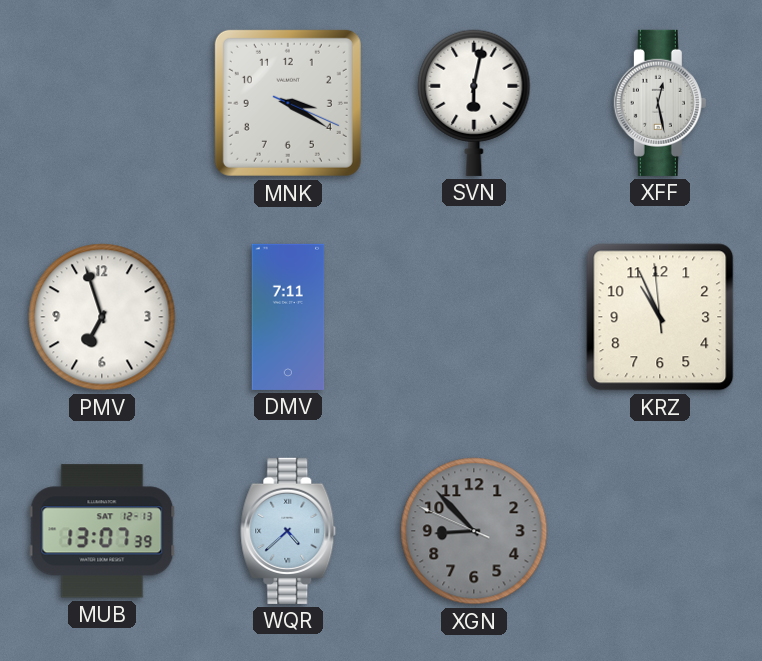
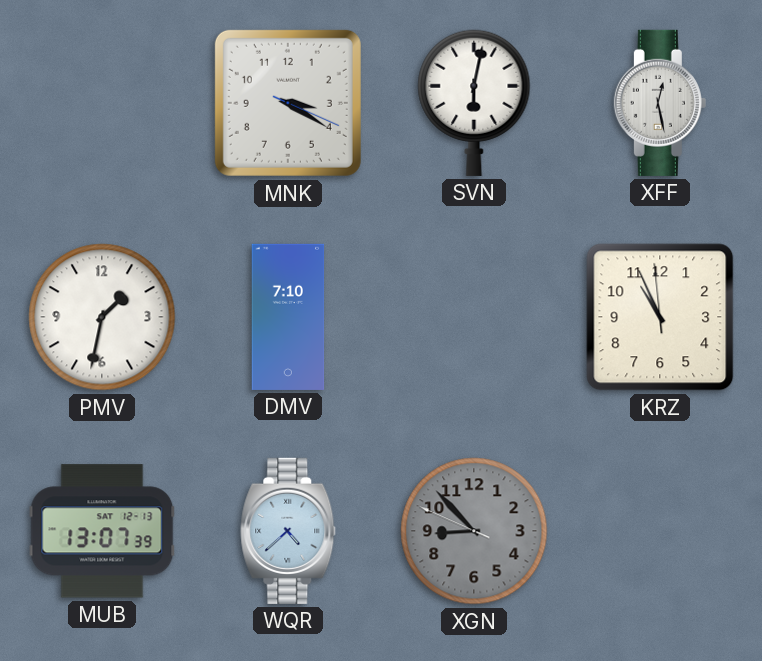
PMV: 6:57 -> 1:32 (102, 317)
DMV: 7:11 -> 7:10 (288, 317)
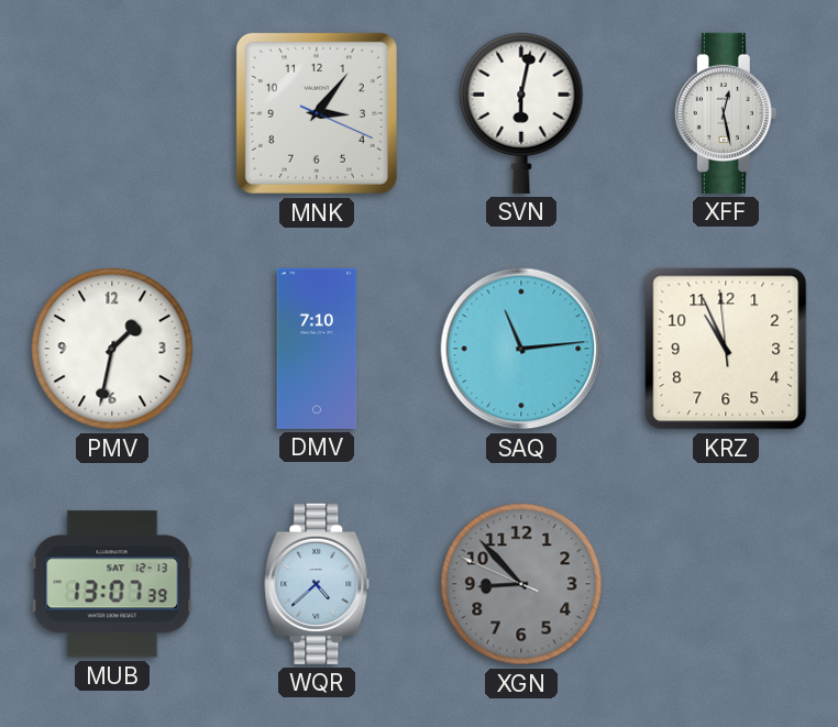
MNK: 3:20 -> 3:06 (317, 113)
SAQ: none -> 11:14 (521, 349)
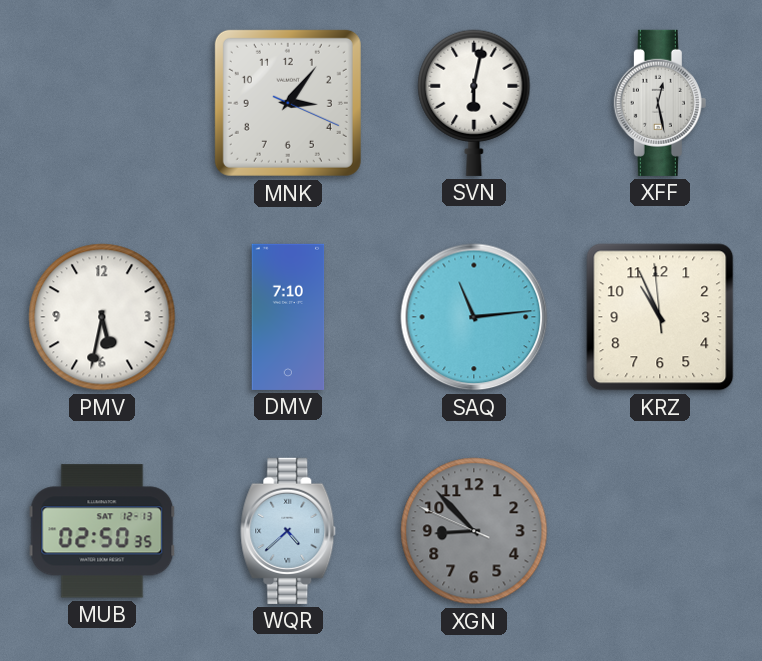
PMV: 1:32 -> 5:32 (102, 317)
MUB: 13:07 -> 02:50 (102, 531)
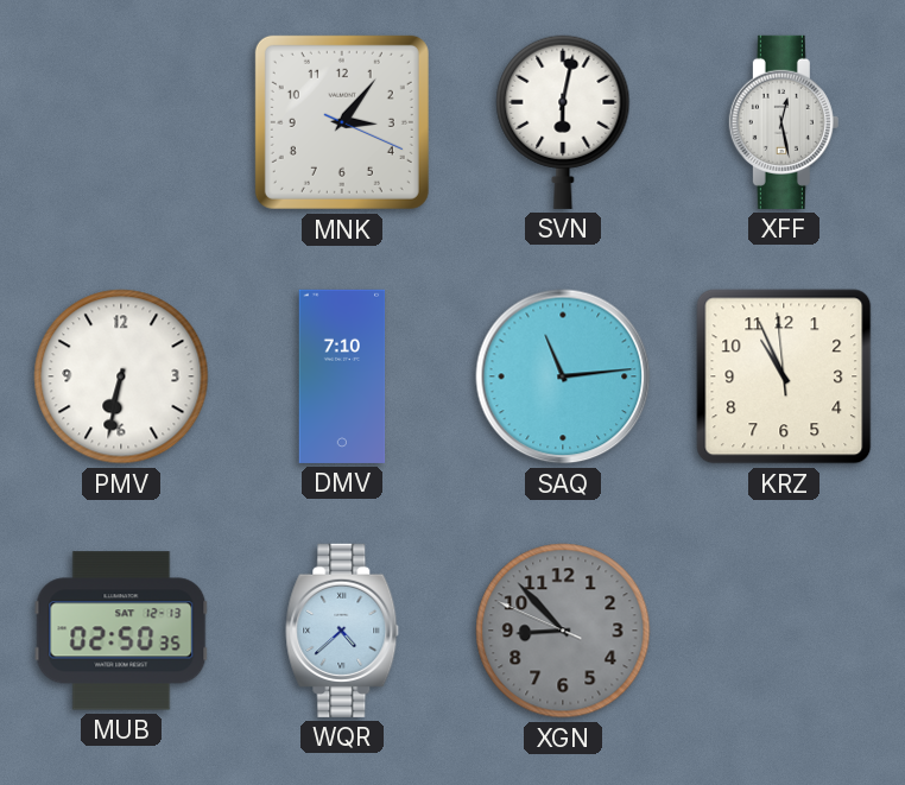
PMV: 5:32 -> 6:32 (121, 376)
